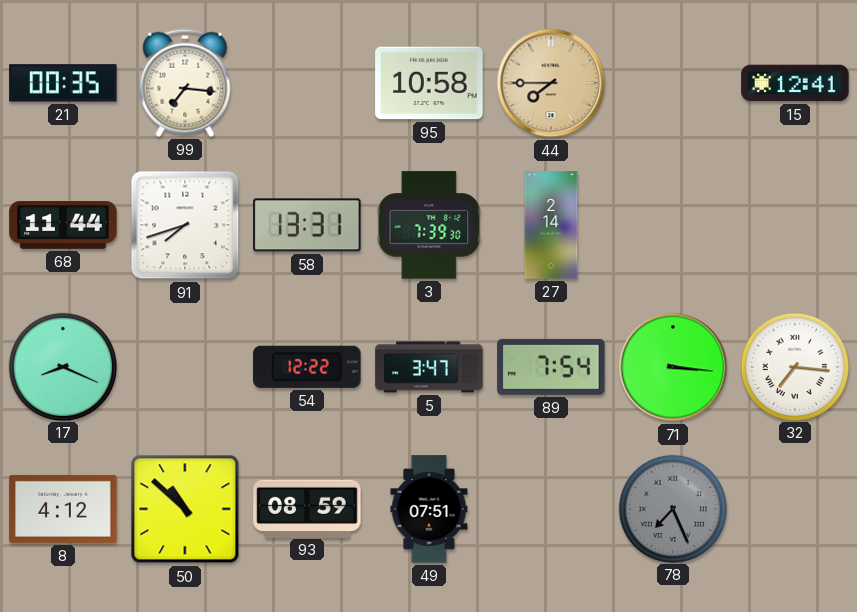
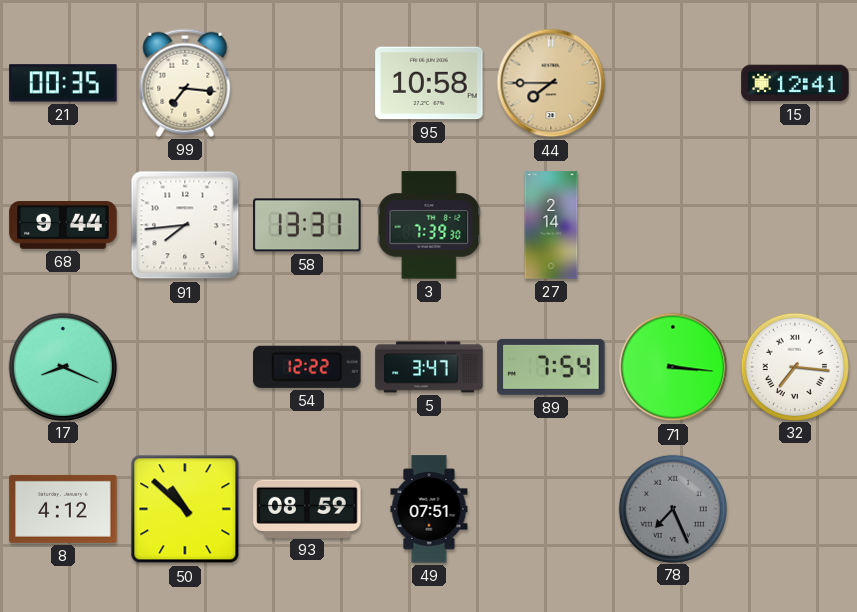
68: 11:44 -> 9:44 (63, 225)
91: 7:42 -> 7:44 (185, 225)
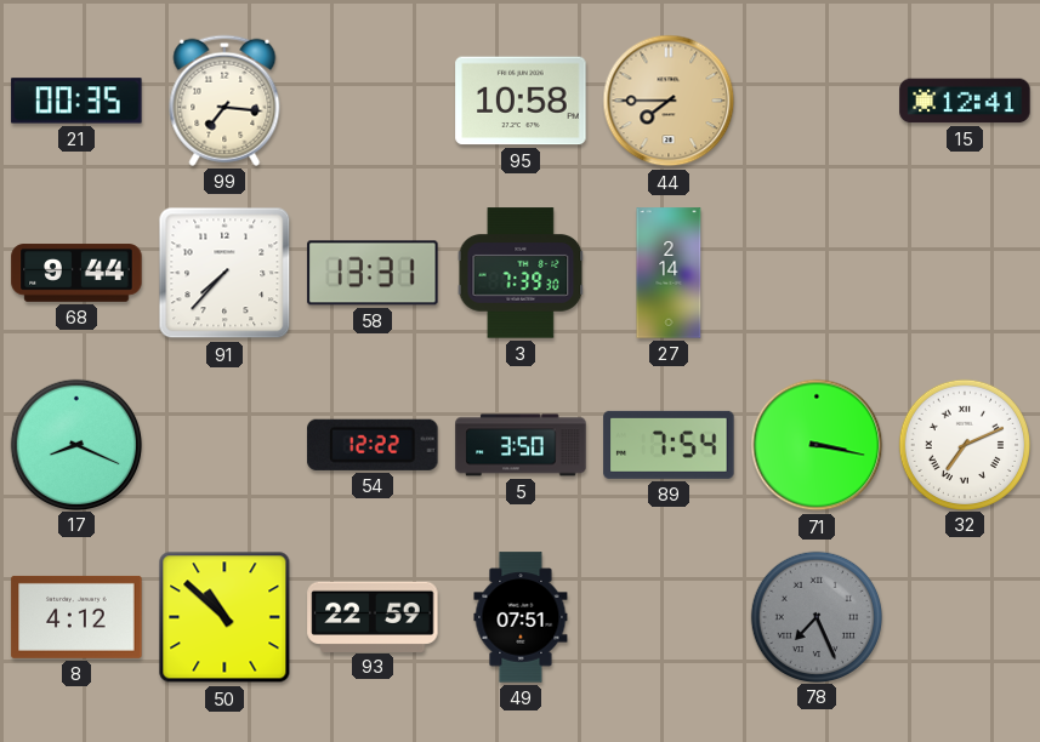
91: 7:44 -> 7:37 (225, 273)
5: 3:47 -> 3:50 (521, 445)
71: 3:16 -> 3:17 (817, 445)
32: 7:16 -> 7:11 (964, 444)
93: 08:59 -> 22:59 (373, 616)
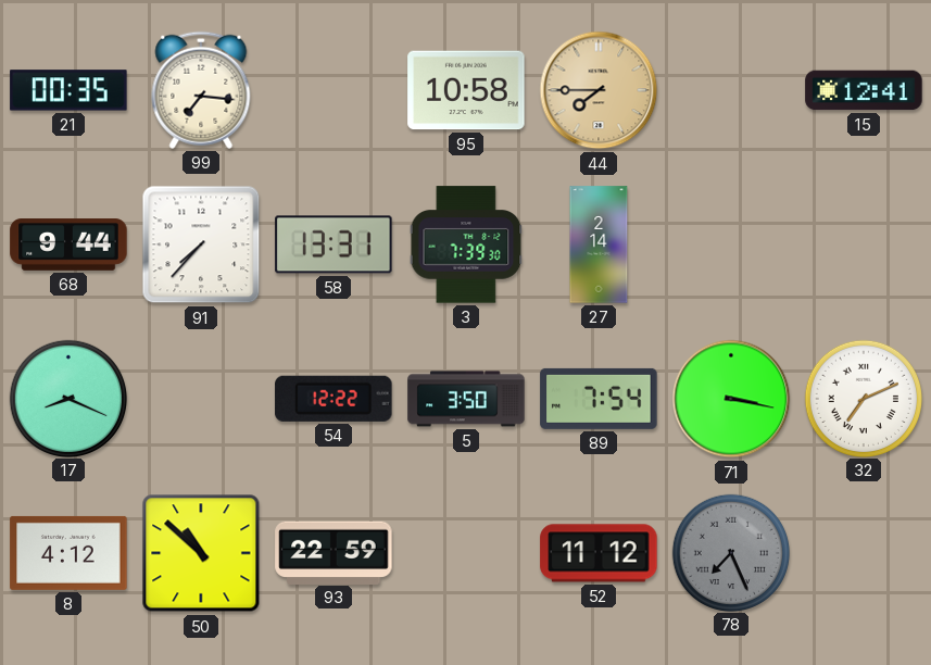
49: 07:51 -> none (521, 617)
52: none -> 11:12 (599, 553)
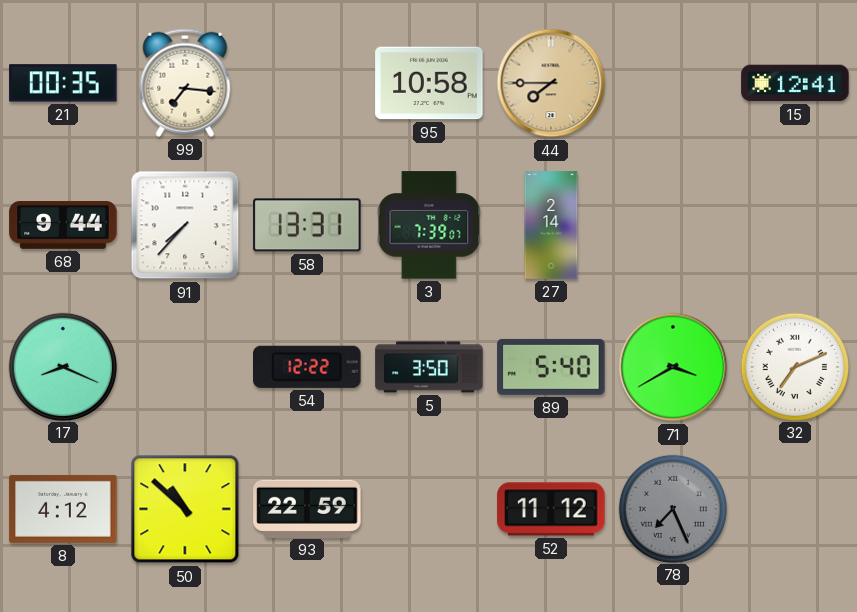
3: 7:39:30 -> 7:39:07 (429, 225)
89: 7:54 -> 5:40 (551, 367)
71: 3:17 -> 3:40 (673, 367)
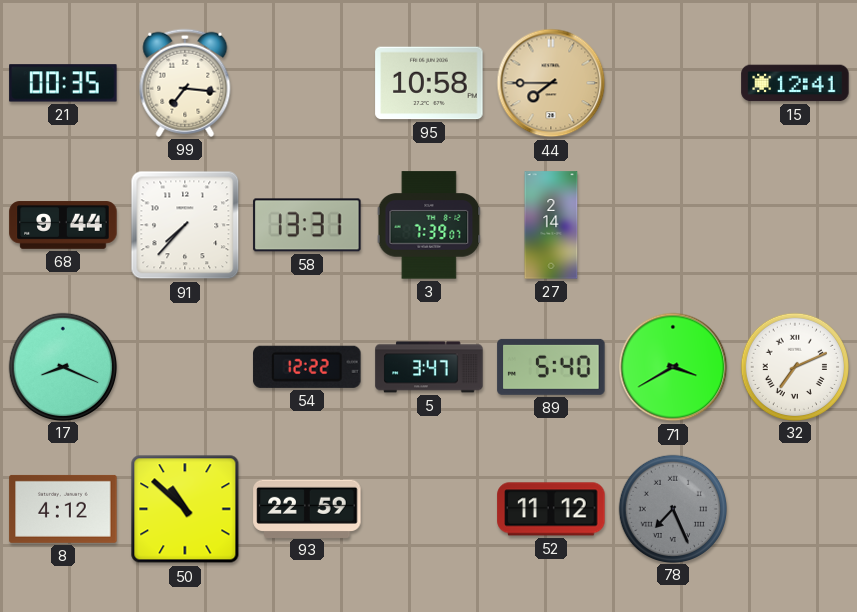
5: 3:50 -> 3:47 (429, 367)
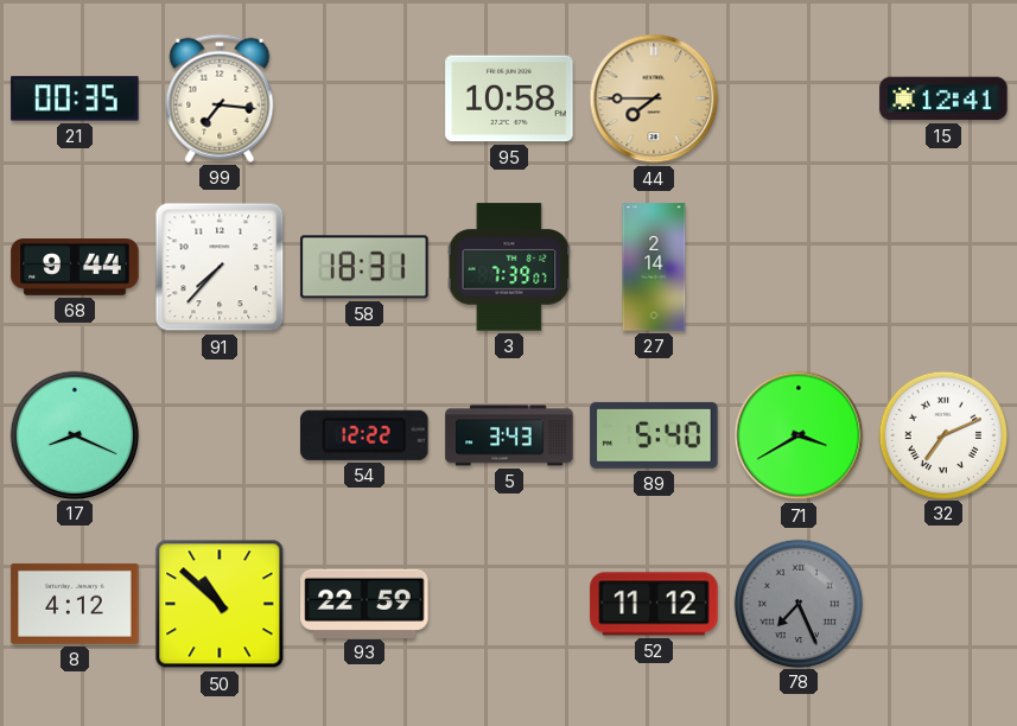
58: 13:31 -> 18:31 (364, 267)
5: 3:47 -> 3:43 (509, 435)
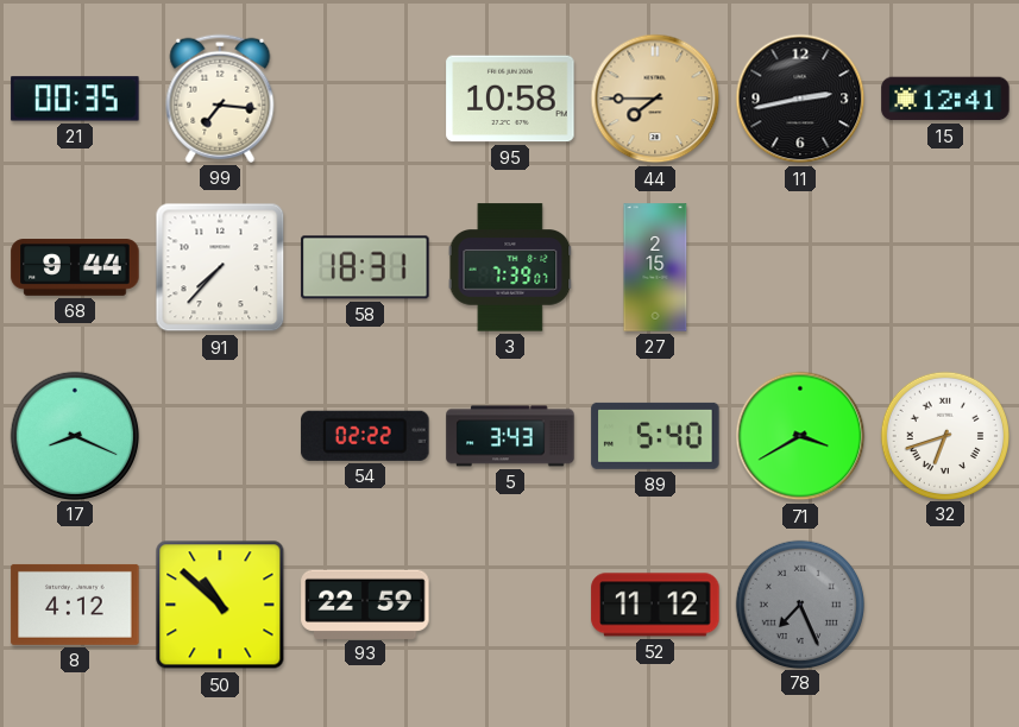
11: none -> 2:43 (800, 99)
27: 2:14 -> 2:15 (655, 267)
54: 12:22 -> 02:22 (365, 436)
32: 7:11 -> 6:42 (944, 435)
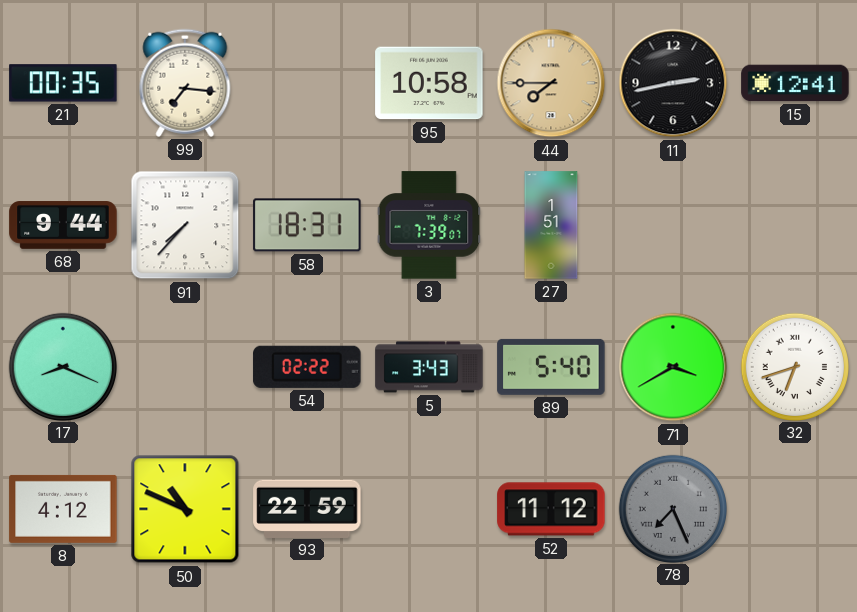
27: 2:15 -> 1:51 (551, 225)
50: 10:52 -> 10:49 (185, 509)
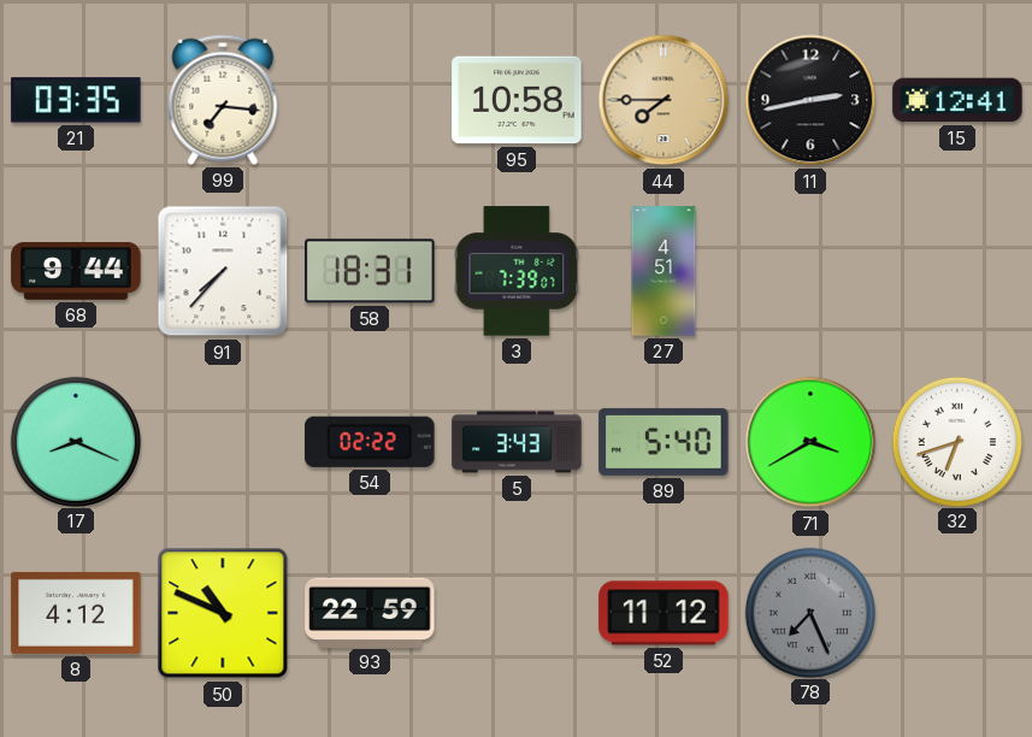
21: 00:35 -> 03:35 (76, 100)
27: 1:51 -> 4:51 (664, 271)
